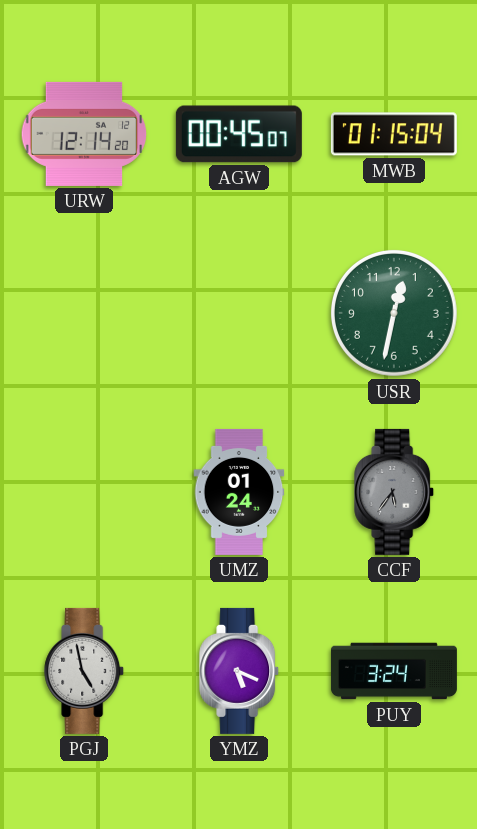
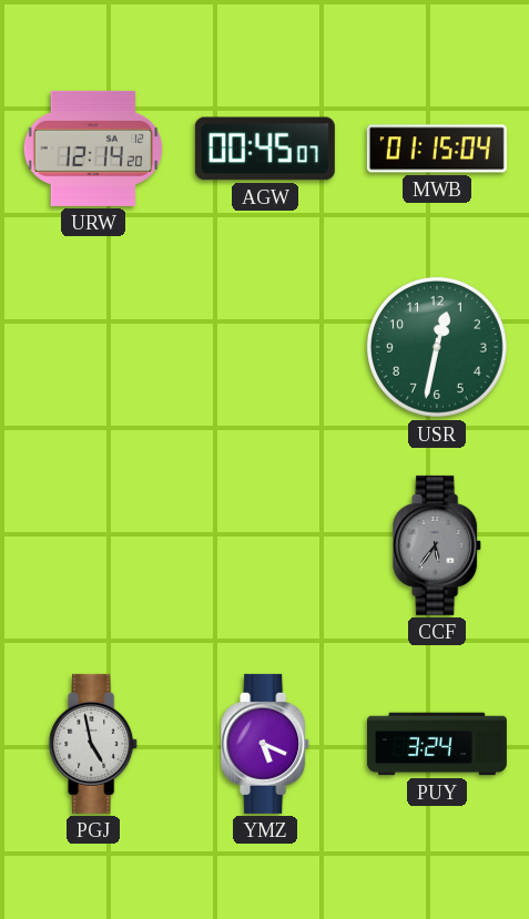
UMZ: 01:24 -> none (239, 492)
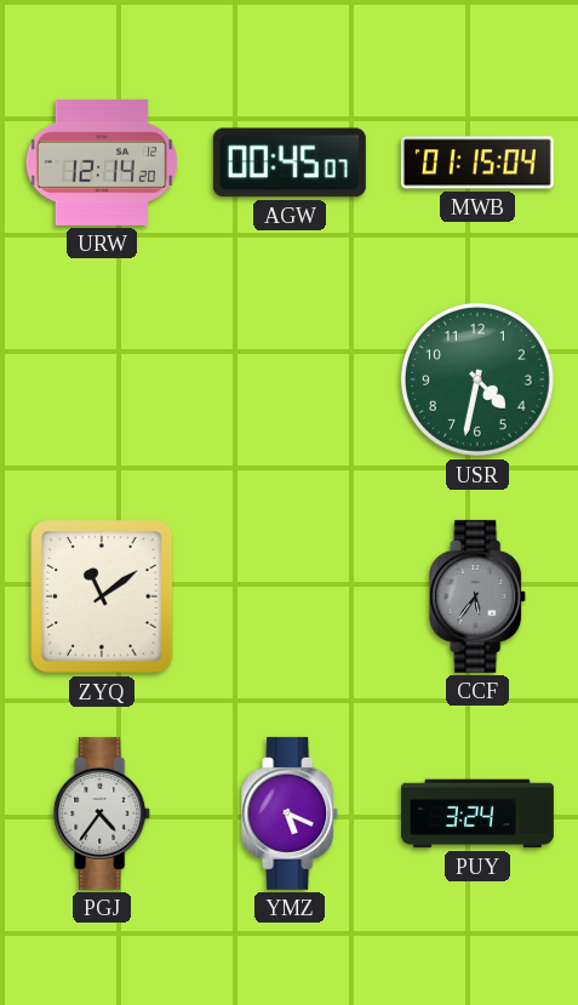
USR: 12:32 -> 4:32 (477, 379)
ZYQ: none -> 11:09 (102, 596)
PGJ: 4:58 -> 4:36 (103, 813)
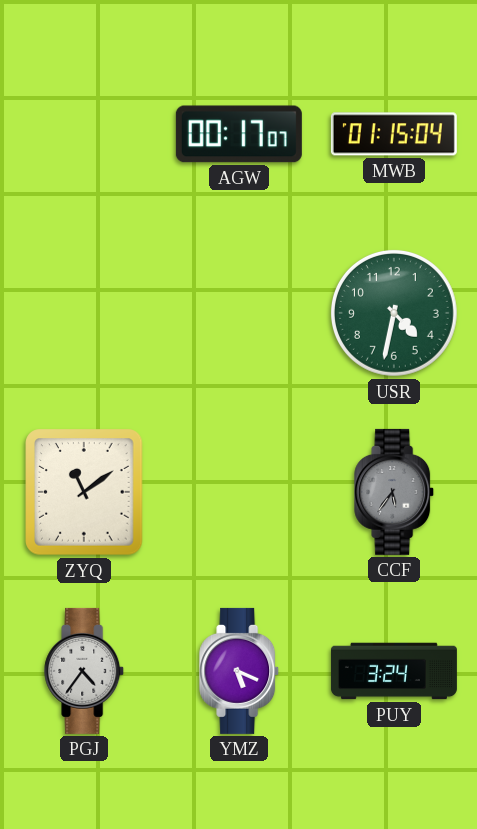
URW: 12:14 -> none (102, 162)
AGW: 00:45 -> 00:17 (239, 134)
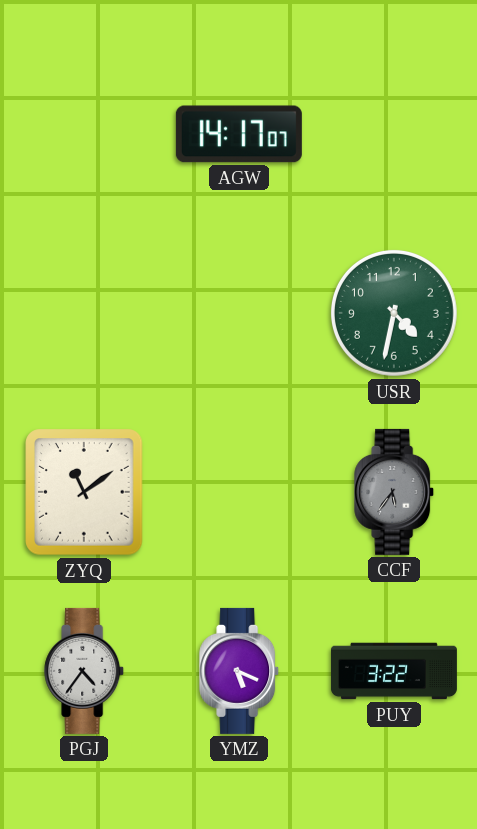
AGW: 00:17 -> 14:17 (239, 134)
MWB: 01:15 -> none (394, 134)
PUY: 3:24 -> 3:22 (394, 671)
